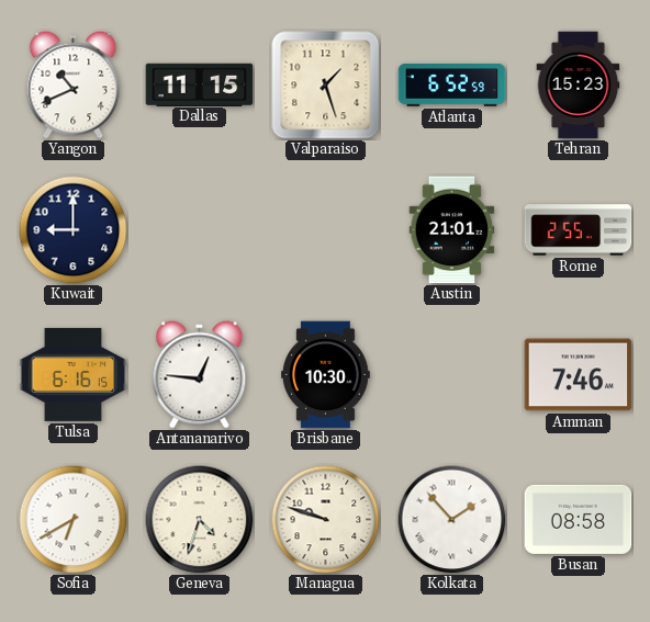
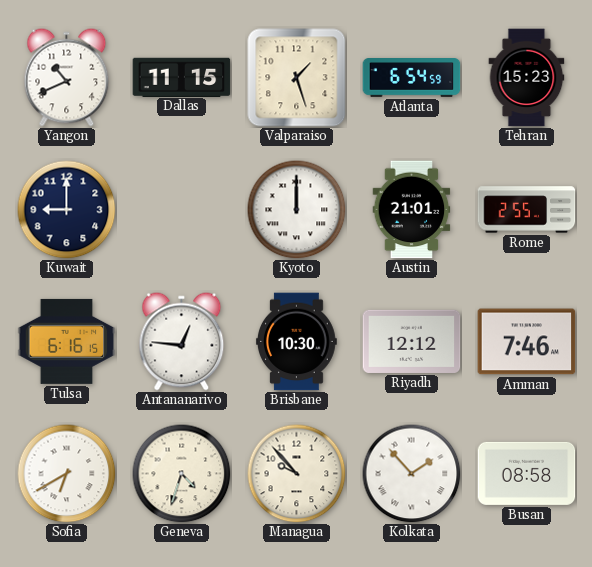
Atlanta: 6:52 -> 6:54 (412, 78)
Kyoto: none -> 12:00 (297, 210)
Riyadh: none -> 12:12 (412, 341)
Managua: 9:48 -> 9:53 (297, 474)
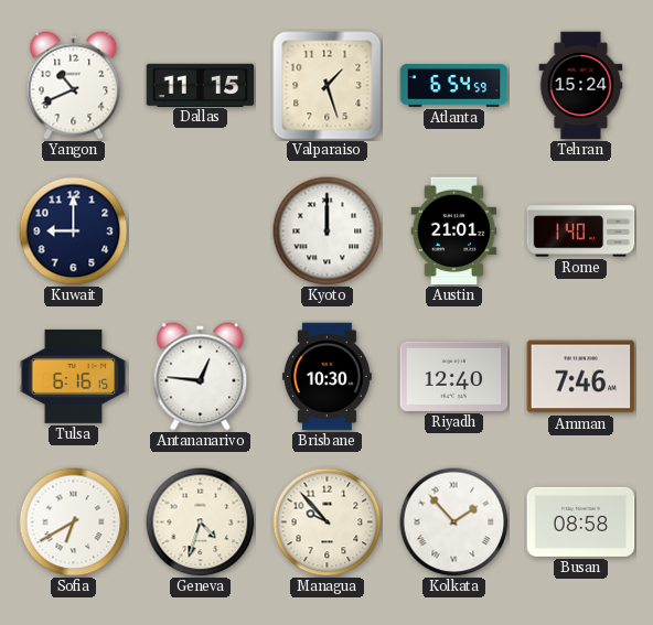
Tehran: 15:23 -> 15:24 (581, 86)
Rome: 2:55 -> 1:40 (581, 231)
Riyadh: 12:12 -> 12:40 (454, 376)
